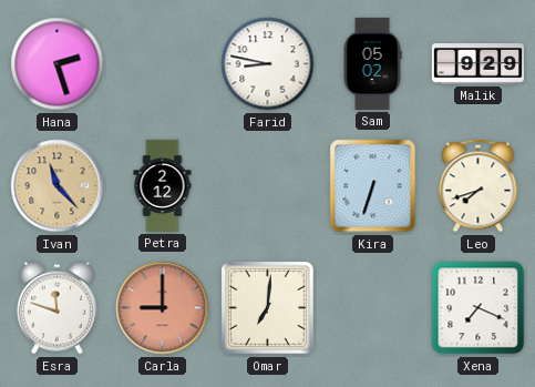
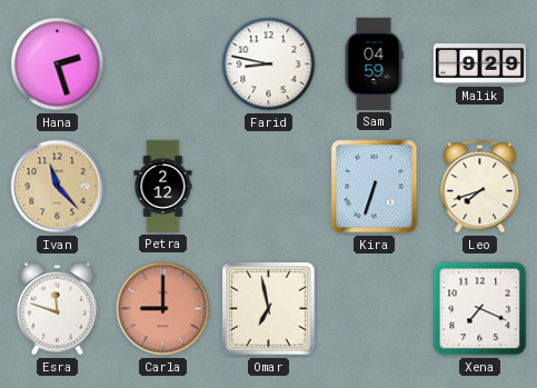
Sam: 05:02 -> 04:59 (374, 63)
Omar: 7:01 -> 6:58 (268, 308)
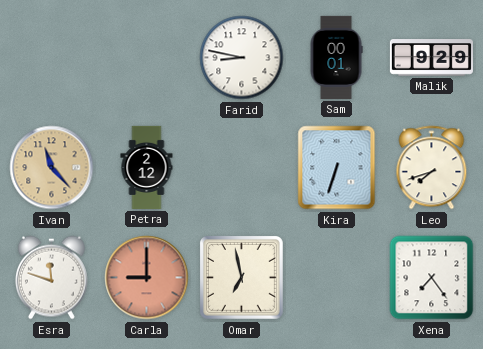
Hana: 2:27 -> none (58, 64)
Sam: 04:59 -> 00:01 (336, 57)
Xena: 7:19 -> 7:24 (432, 278)
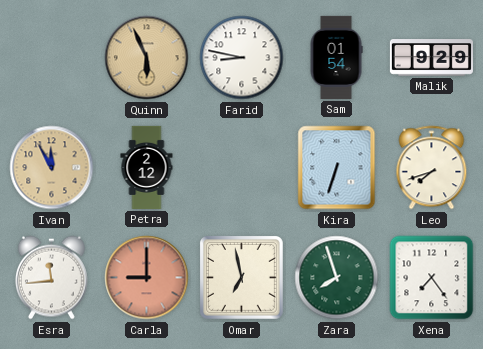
Quinn: none -> 5:56 (147, 58)
Sam: 00:01 -> 01:54 (336, 57)
Ivan: 11:23 -> 11:55 (52, 168)
Esra: 11:48 -> 11:44 (51, 278)
Zara: none -> 7:57 (337, 278)
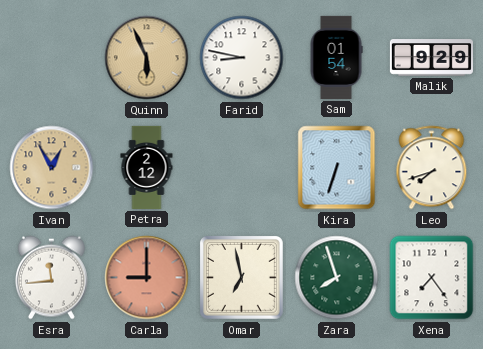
Ivan: 11:55 -> 12:55 (52, 168)
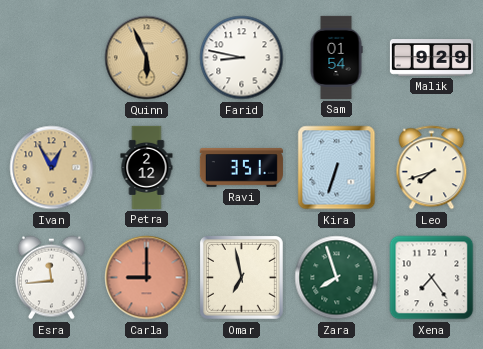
Ravi: none -> 3:51 (241, 168)
